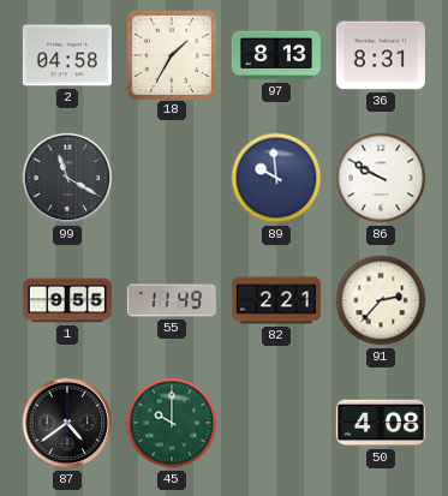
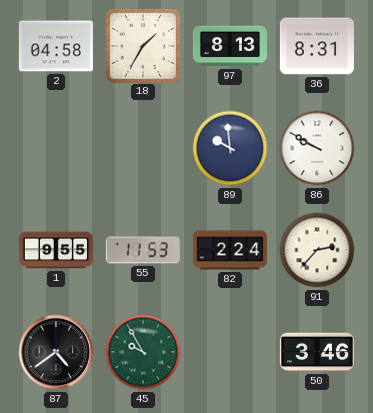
99: 11:20 -> none (67, 178)
55: 11:49 -> 11:53 (143, 250)
82: 2:21 -> 2:24 (230, 250)
45: 10:00 -> 9:55 (143, 352)
50: 4:08 -> 3:46 (317, 352)
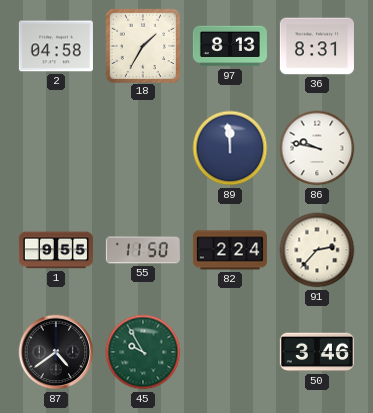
89: 9:59 -> 11:59 (230, 148)
86: 9:50 -> 9:47 (317, 148)
55: 11:53 -> 11:50 (143, 250)
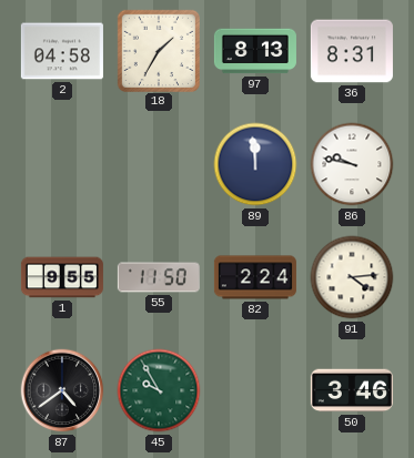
91: 2:37 -> 4:14 (352, 277)
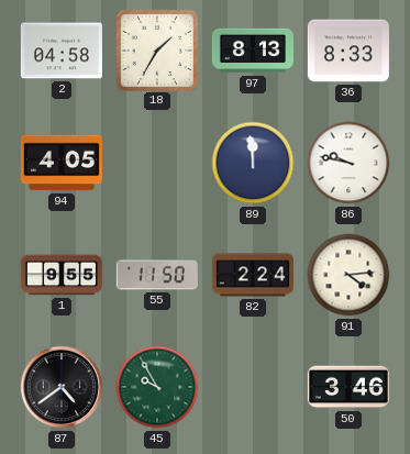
36: 8:31 -> 8:33 (348, 51)
94: none -> 4:05 (62, 163)
